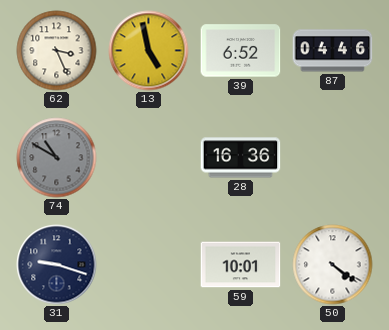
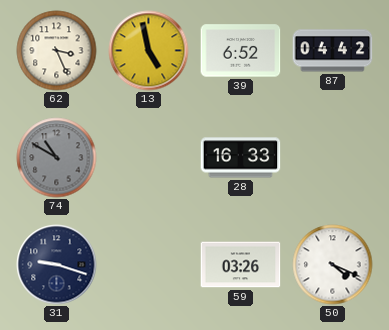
87: 04:46 -> 04:42 (333, 51)
28: 16:36 -> 16:33 (241, 158)
59: 10:01 -> 03:26 (241, 265)
50: 4:21 -> 4:19 (333, 265)
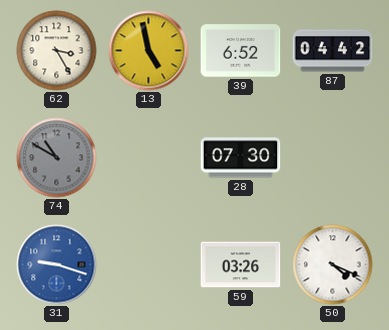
62: 3:26 -> 3:25 (57, 51)
28: 16:33 -> 07:30 (241, 158)
31 dial: navy -> blue (57, 265)
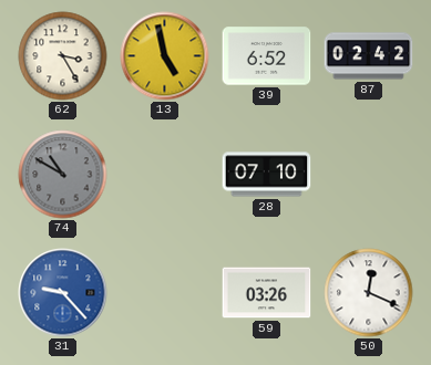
87: 04:42 -> 02:42 (369, 56)
28: 07:30 -> 07:10 (267, 175)
31: 9:18 -> 9:23 (63, 293)
50: 4:19 -> 12:19 (369, 293)
